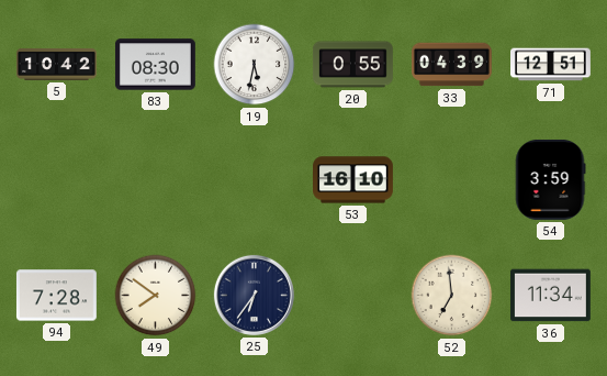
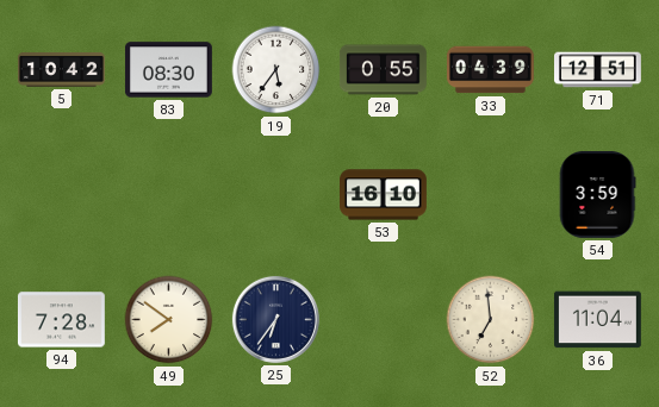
19: 5:32 -> 5:36 (276, 70)
36: 11:34 -> 11:04 (597, 320)
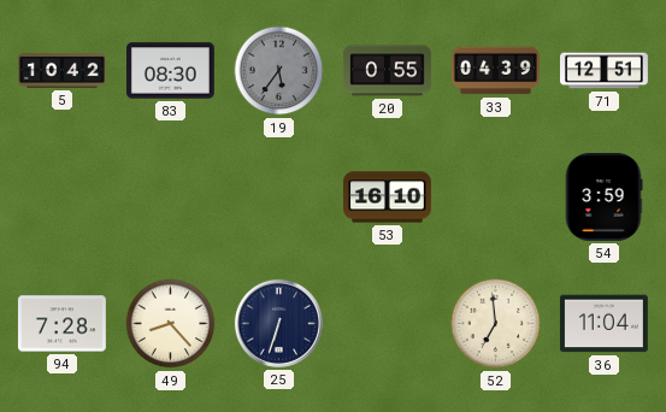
19 dial: white -> grey (279, 71)
49: 7:51 -> 8:23 (171, 324)
25: 6:36 -> 6:33 (278, 323)
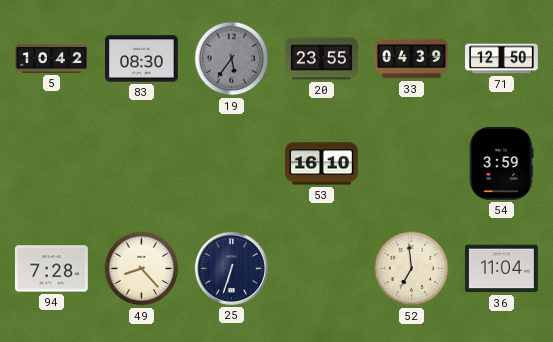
20: 0:55 -> 23:55 (321, 59)
71: 12:51 -> 12:50 (502, 59)
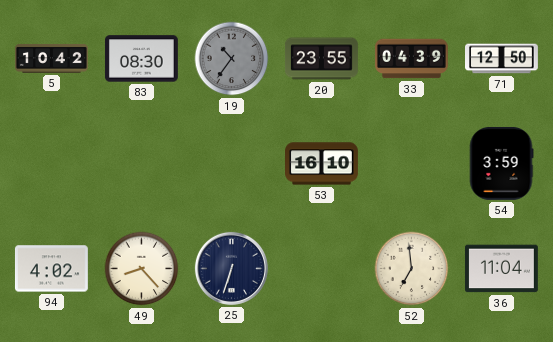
19: 5:36 -> 10:36 (232, 59)
94: 7:28 -> 4:02 (51, 269)
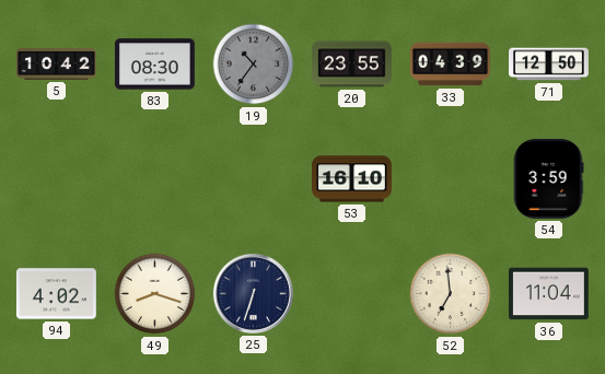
49: 8:23 -> 8:18 (155, 294)
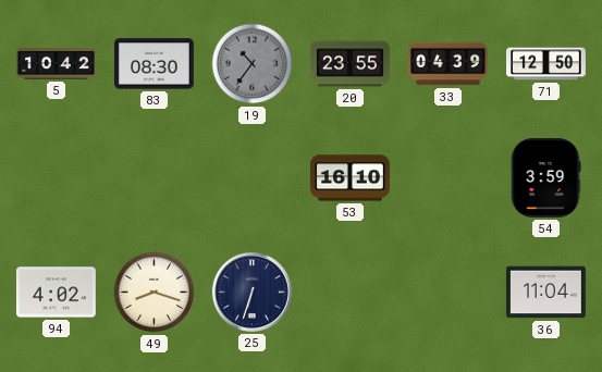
52: 6:59 -> none (451, 294)
